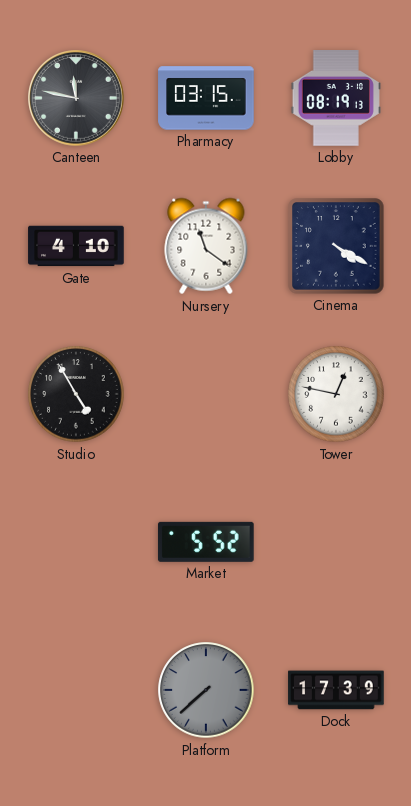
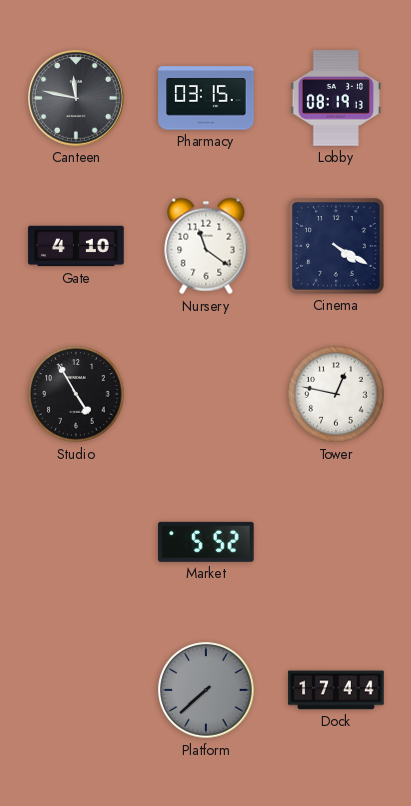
Dock: 17:39 -> 17:44 (336, 690)
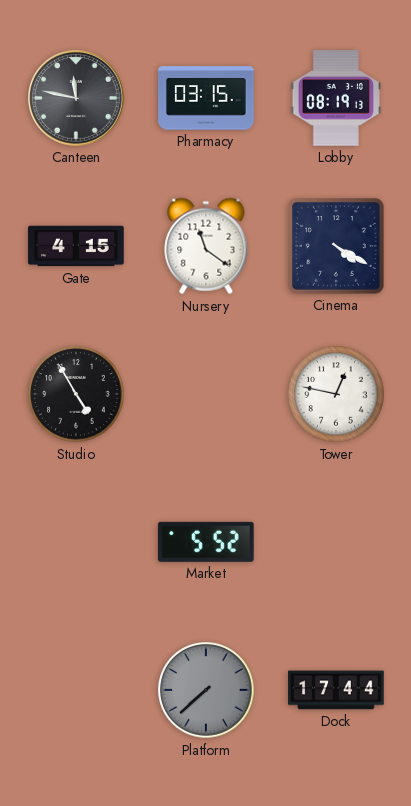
Gate: 4:10 -> 4:15 (76, 246)
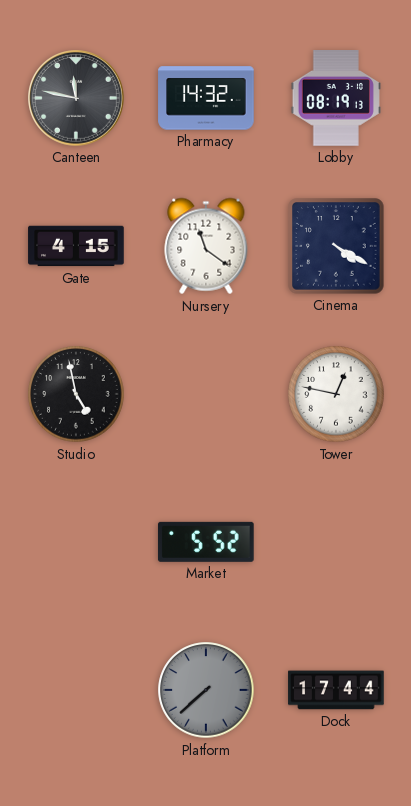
Pharmacy: 03:15 -> 14:32 (206, 98)
Studio: 4:55 -> 4:58 (76, 394)
